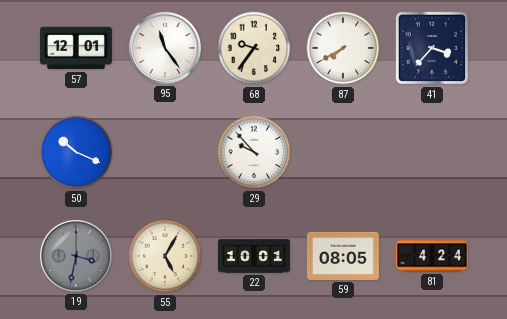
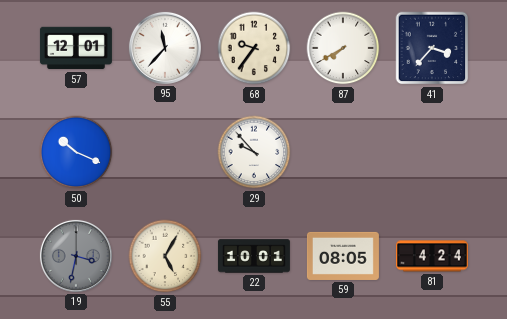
95: 11:24 -> 11:37 (165, 48)
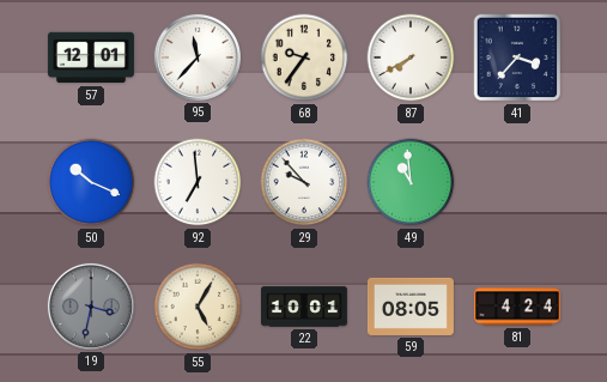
92: none -> 6:59 (198, 182)
49: none -> 10:59 (411, 182)
